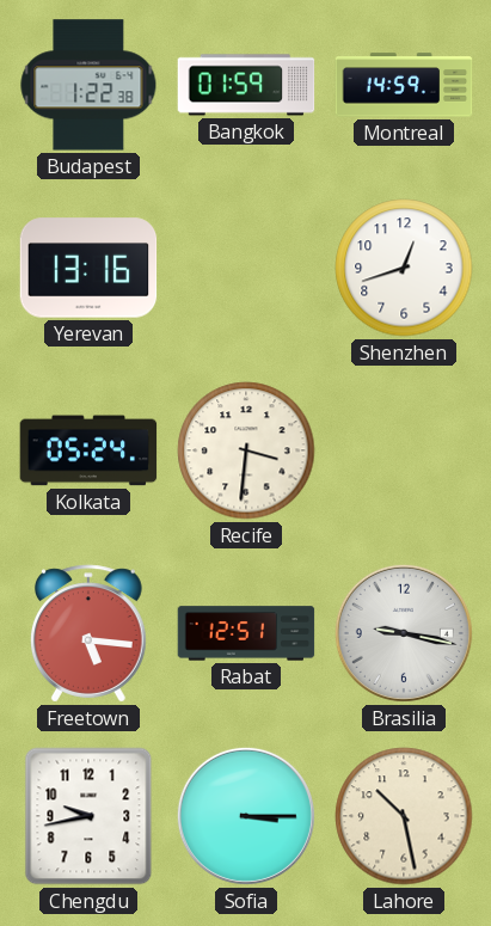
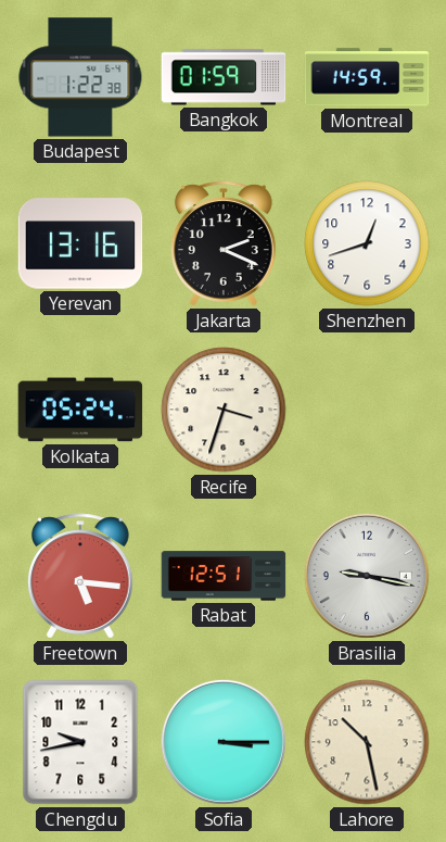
Jakarta: none -> 2:19 (224, 243)
Recife: 3:31 -> 3:33 (224, 410)
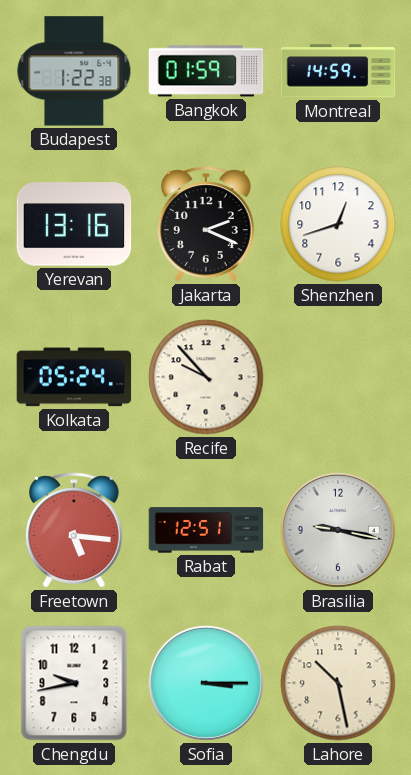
Recife: 3:33 -> 9:53 (206, 377)
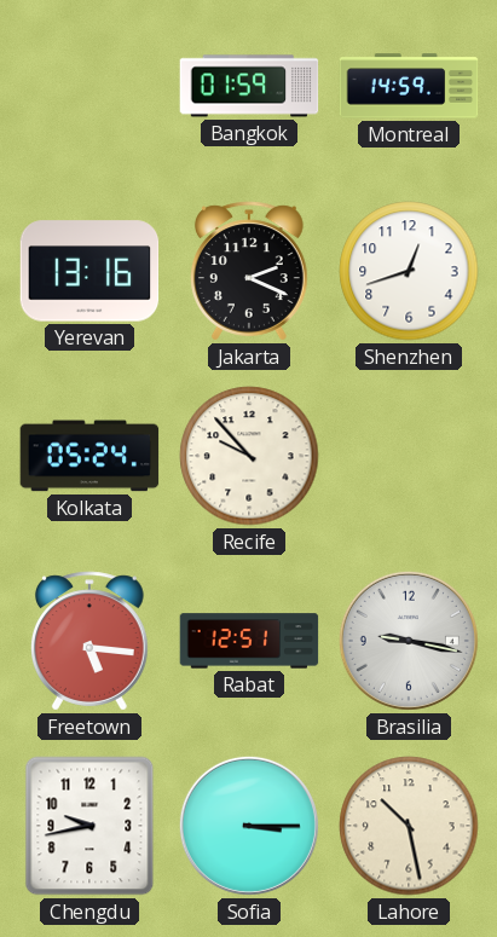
Budapest: 1:22 -> none (74, 71)
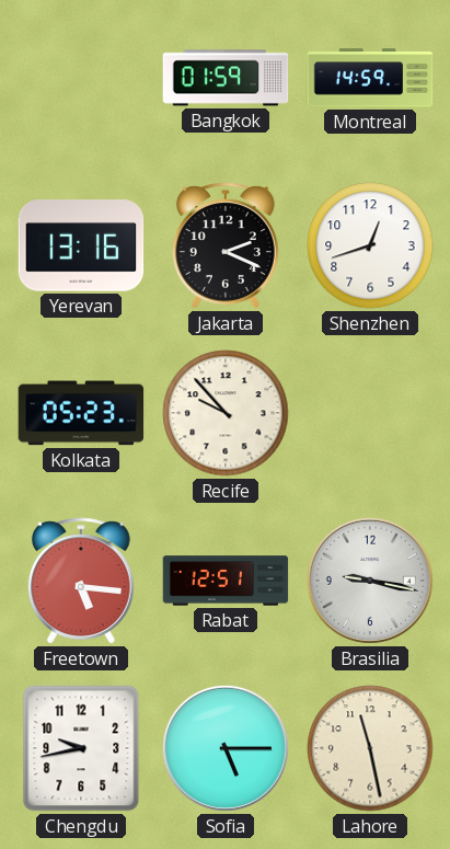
Kolkata: 05:24 -> 05:23 (81, 413)
Sofia: 3:15 -> 5:15 (226, 748)
Lahore: 10:28 -> 11:28 (370, 748)
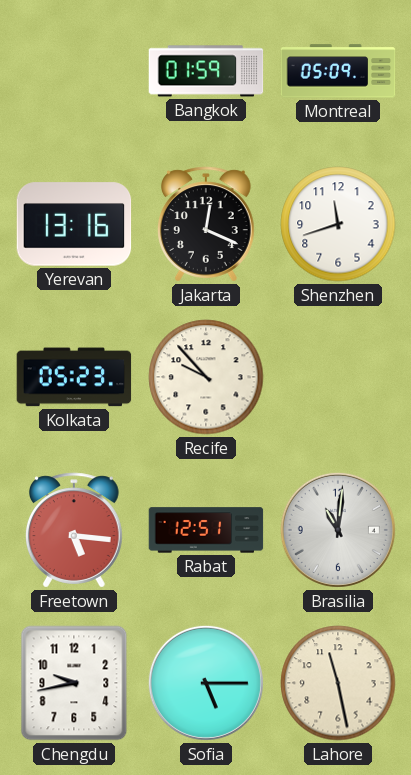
Montreal: 14:59 -> 05:09 (338, 71)
Jakarta: 2:19 -> 12:19 (206, 224)
Shenzhen: 12:42 -> 11:42 (338, 224)
Brasilia: 9:17 -> 11:01 (338, 530)
